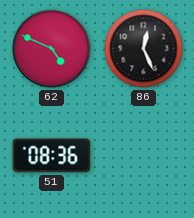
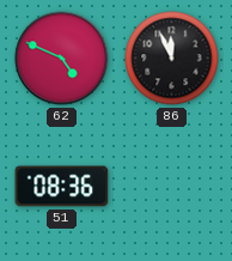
86: 12:26 -> 11:56 (172, 59)
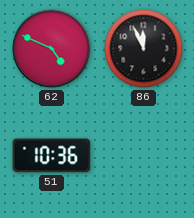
51: 08:36 -> 10:36 (52, 156)
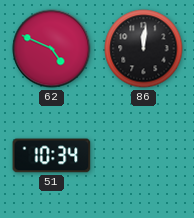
86: 11:56 -> 12:01 (144, 49)
51: 10:36 -> 10:34 (52, 156)
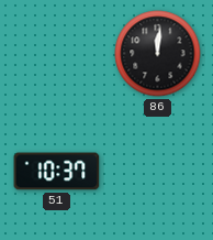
62: 4:49 -> none (52, 49)
51: 10:34 -> 10:37 (57, 172)
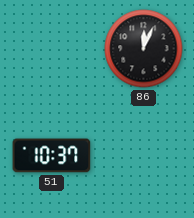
86: 12:01 -> 12:04 (144, 49)
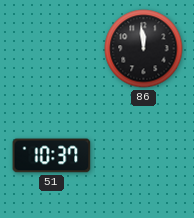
86: 12:04 -> 11:59 (144, 49)
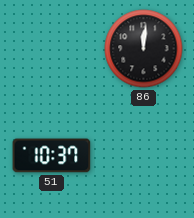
86: 11:59 -> 12:01 (144, 49)
